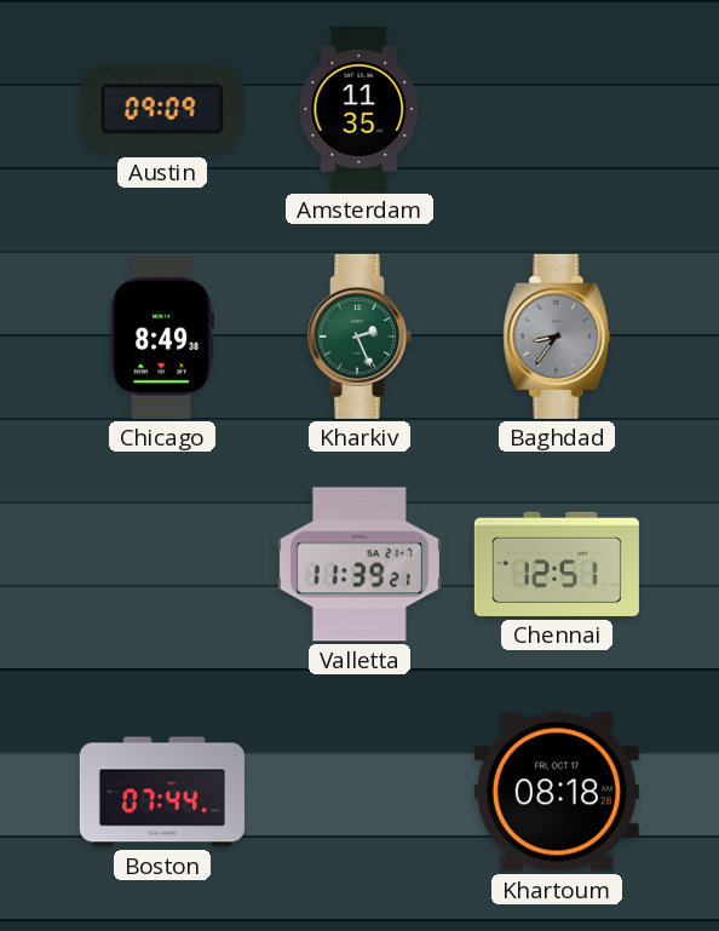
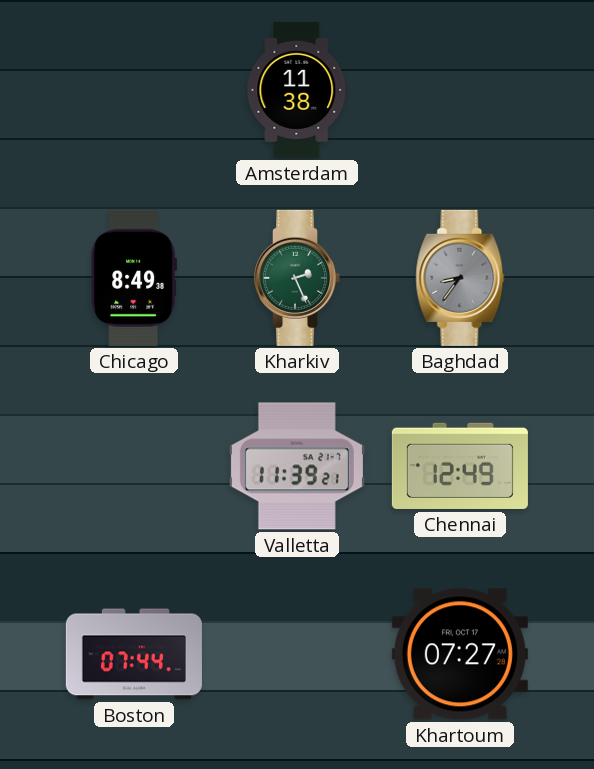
Austin: 09:09 -> none (162, 109)
Amsterdam: 11:35 -> 11:38 (297, 90)
Chennai: 12:51 -> 12:49 (460, 466)
Khartoum: 08:18 -> 07:27 (460, 654)
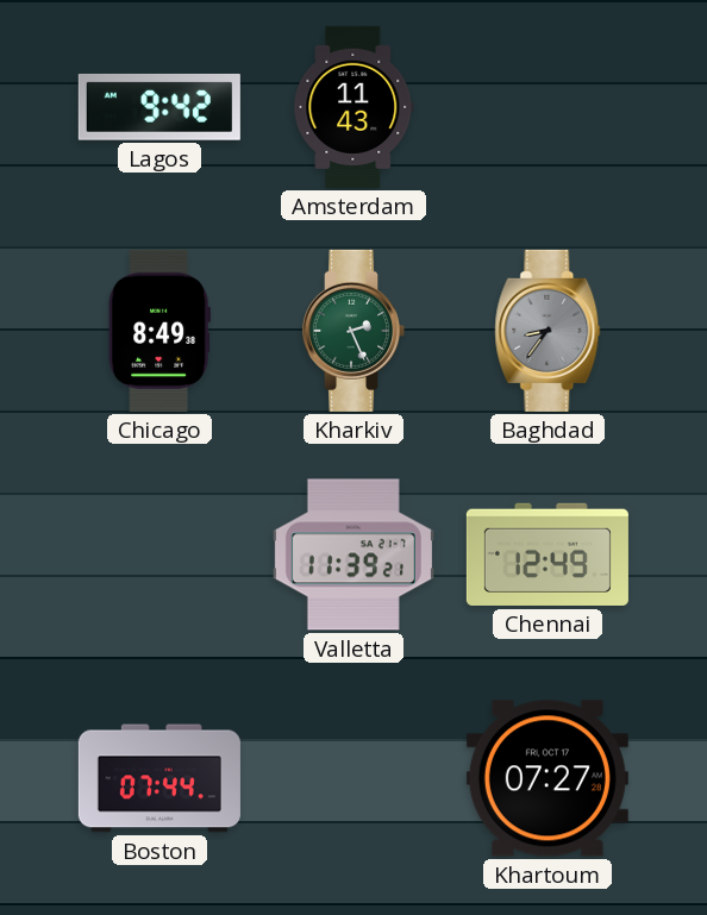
Lagos: none -> 9:42 (159, 107)
Amsterdam: 11:38 -> 11:43 (353, 107)
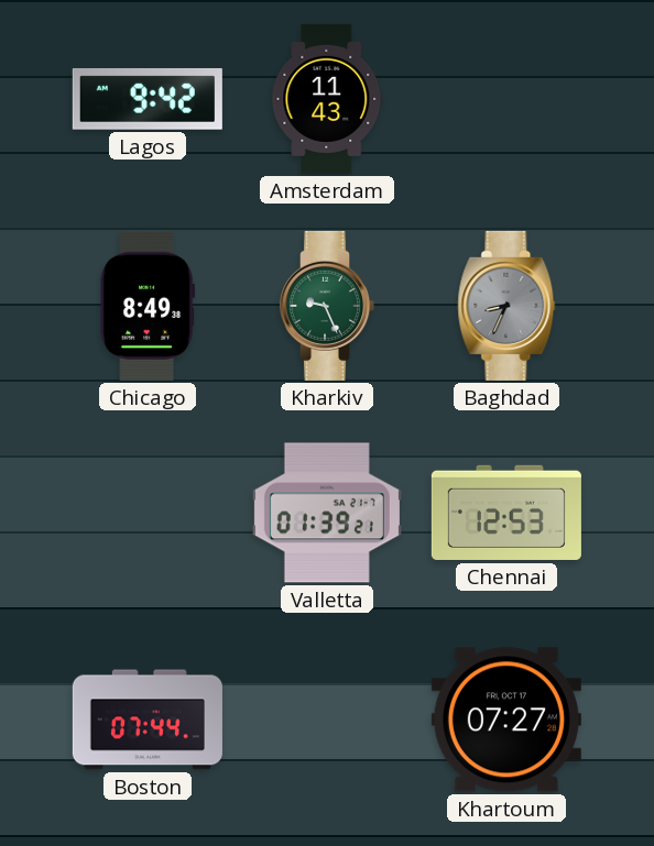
Kharkiv: 2:26 -> 9:26 (327, 306)
Baghdad: 8:36 -> 8:34 (506, 306)
Valletta: 11:39 -> 01:39 (327, 513)
Chennai: 12:49 -> 12:53 (506, 513)
